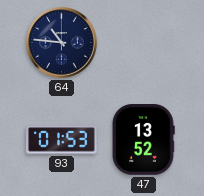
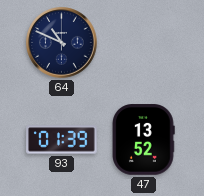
64: 10:46 -> 10:49 (62, 43)
93: 01:53 -> 01:39 (62, 140)
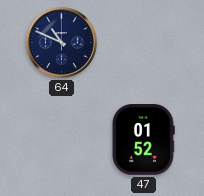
93: 01:39 -> none (62, 140)
47: 13:52 -> 01:52 (143, 140)
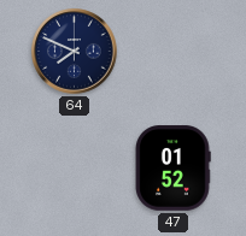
64: 10:49 -> 7:49 (75, 52)
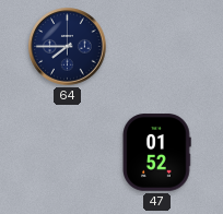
64: 7:49 -> 7:45 (68, 47)
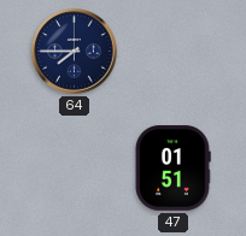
47: 01:52 -> 01:51 (172, 169)
